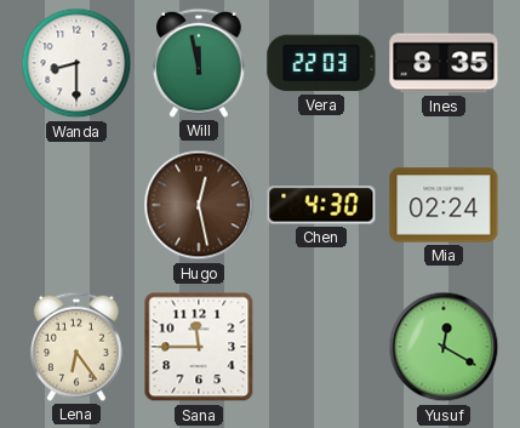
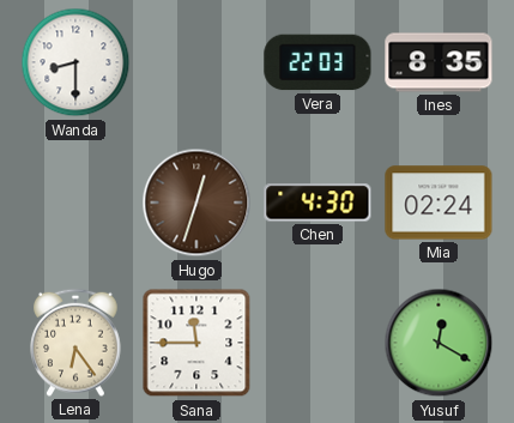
Will: 11:58 -> none (199, 63)
Hugo: 12:28 -> 12:33 (196, 203)
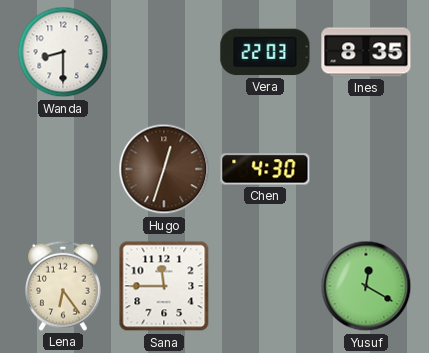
Mia: 02:24 -> none (439, 203)
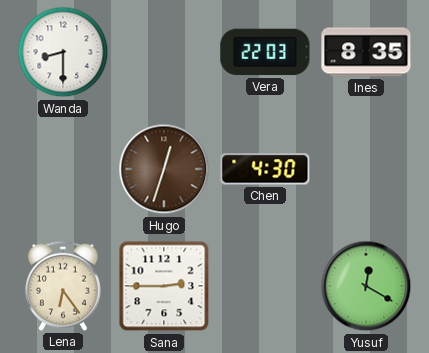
Sana: 11:45 -> 2:45 (164, 286)
